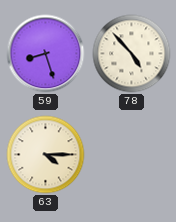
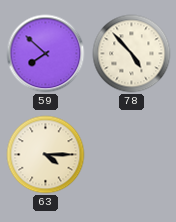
59: 8:27 -> 7:52 (46, 54)
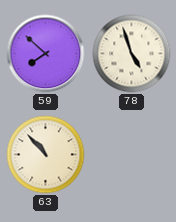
78: 4:53 -> 4:57 (132, 54)
63: 4:15 -> 10:53 (46, 155)
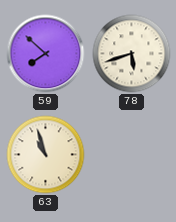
78: 4:57 -> 5:42 (132, 54)
63: 10:53 -> 10:57 (46, 155)
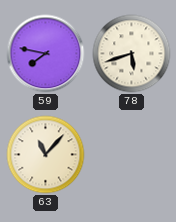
59: 7:52 -> 7:47 (46, 54)
63: 10:57 -> 11:07 (46, 155)
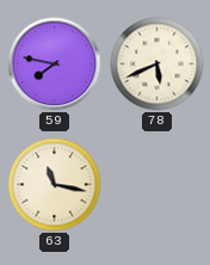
78: 5:42 -> 5:41 (157, 64)
63: 11:07 -> 11:17 (55, 185)
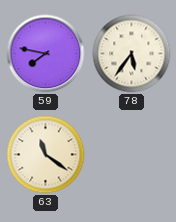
78: 5:41 -> 5:36 (132, 54)
63: 11:17 -> 11:21 (46, 155)
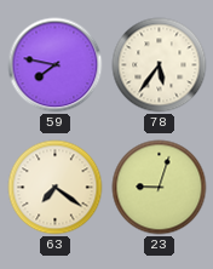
63: 11:21 -> 7:21 (56, 188)
23: none -> 9:03 (160, 188)
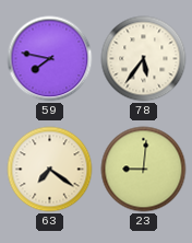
23: 9:03 -> 9:01 (144, 170)
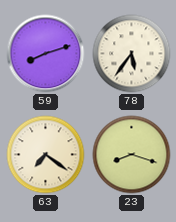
59: 7:47 -> 8:12 (46, 54)
23: 9:01 -> 8:18 (132, 155)
